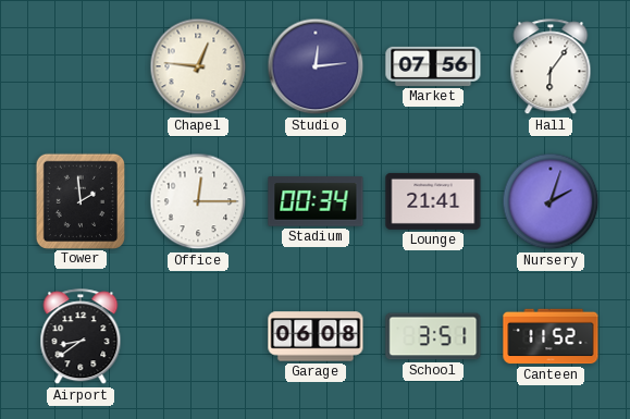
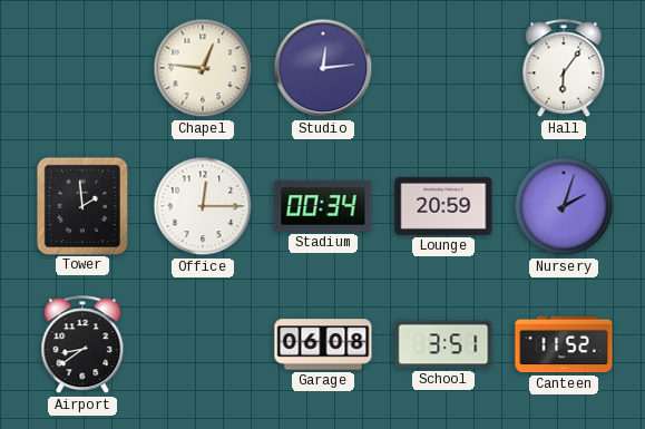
Market: 07:56 -> none (433, 66)
Lounge: 21:41 -> 20:59 (443, 206)
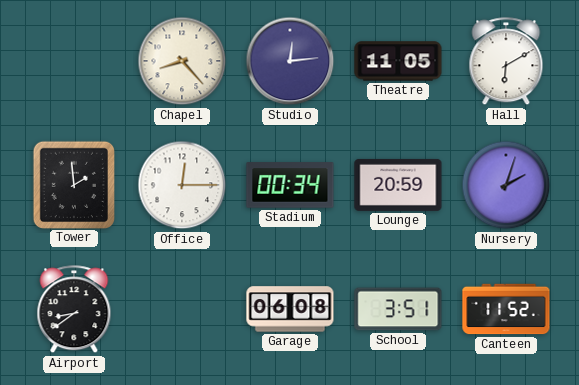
Chapel: 12:46 -> 8:23 (182, 61)
Theatre: none -> 11:05 (398, 61)
Hall: 6:06 -> 6:10 (506, 62)
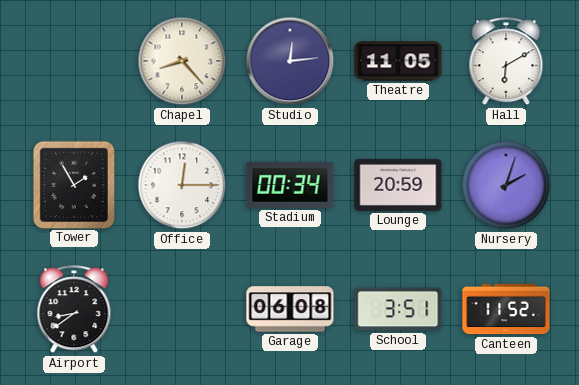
Tower: 1:59 -> 1:55 (73, 184)
